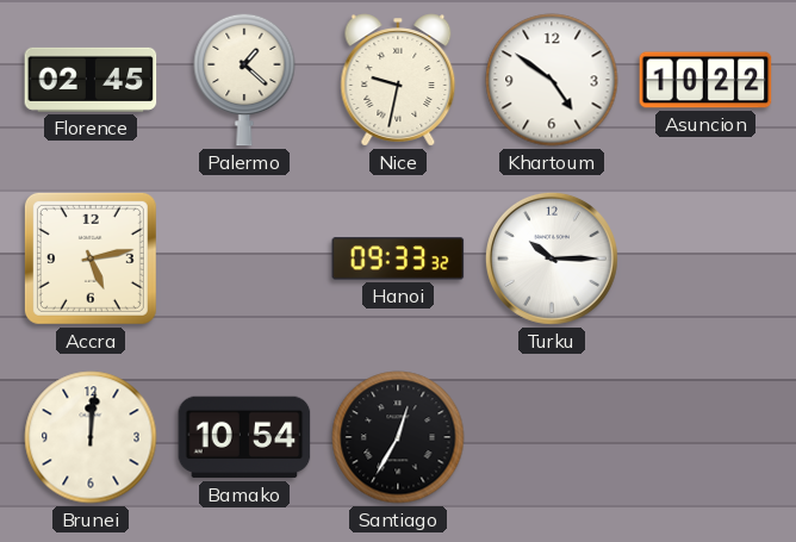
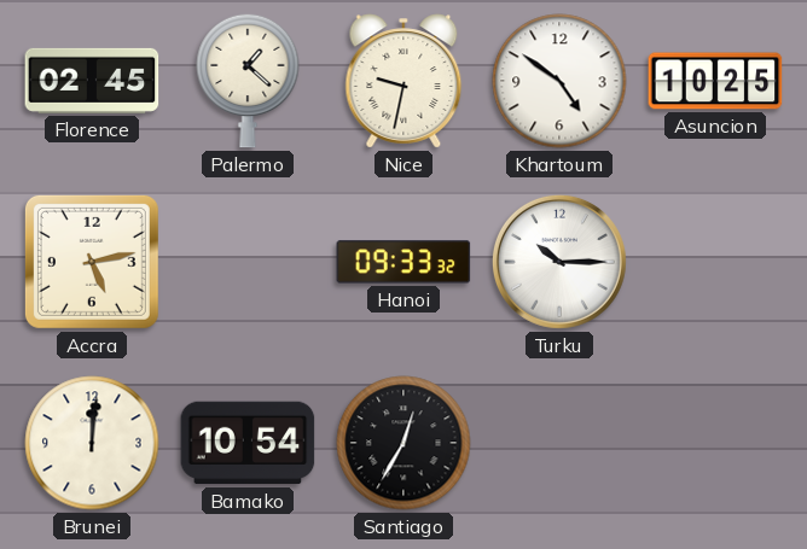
Asuncion: 10:22 -> 10:25 (715, 81)
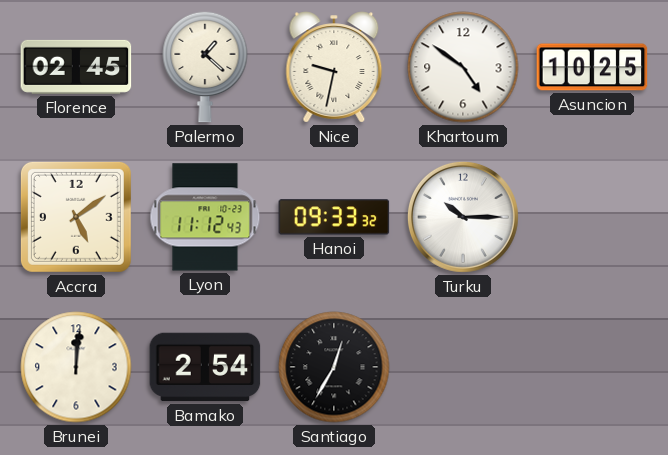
Accra: 5:13 -> 5:09 (76, 217)
Lyon: none -> 11:12 (205, 217)
Bamako: 10:54 -> 2:54 (205, 367)
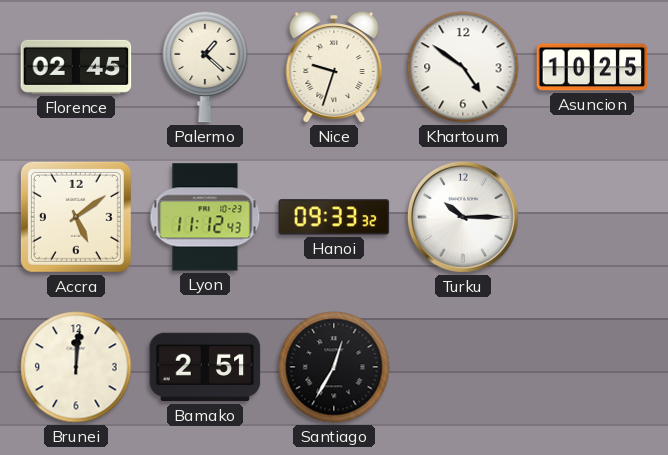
Nice: 9:32 -> 9:33 (334, 67)
Bamako: 2:54 -> 2:51 (205, 367)
